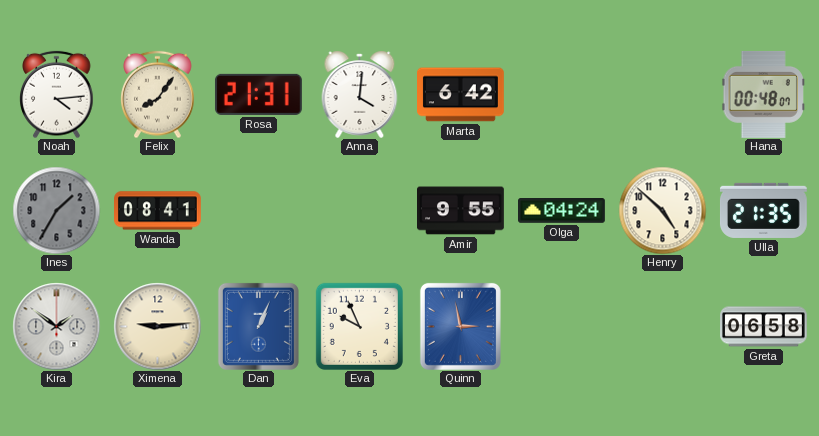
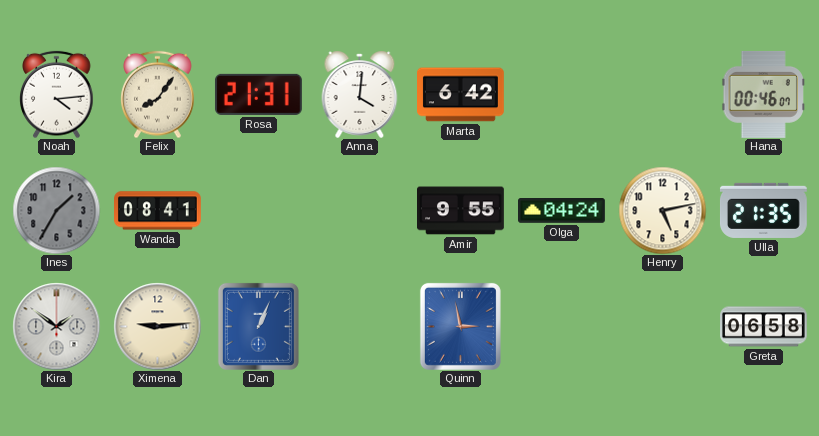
Hana: 00:48 -> 00:46 (763, 94)
Henry: 4:52 -> 5:13 (662, 210)
Eva: 9:56 -> none (359, 326)
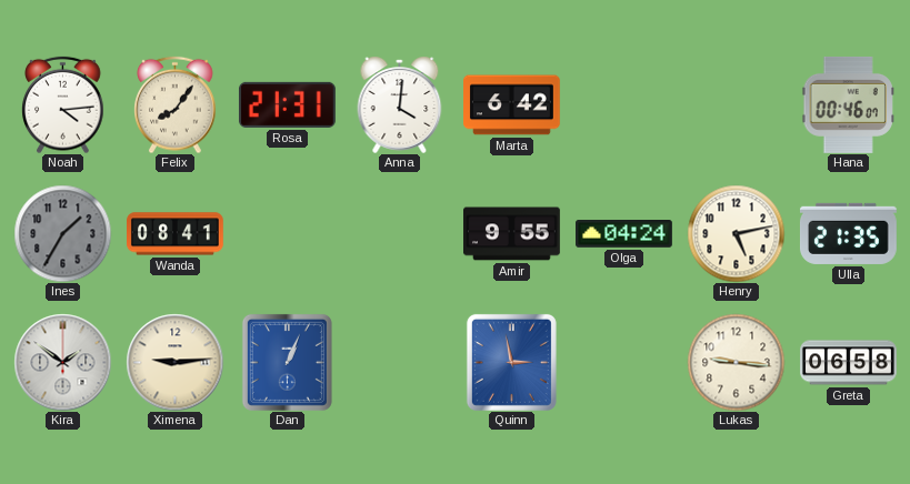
Lukas: none -> 9:16 (736, 362)
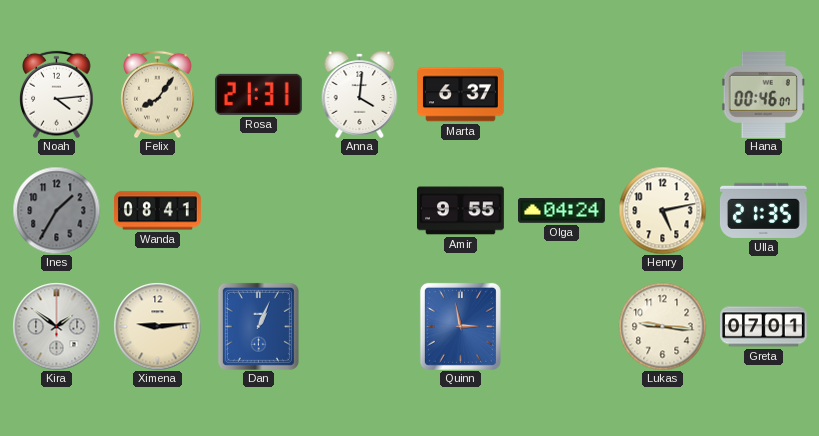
Marta: 6:42 -> 6:37 (461, 95)
Greta: 06:58 -> 07:01 (764, 327)
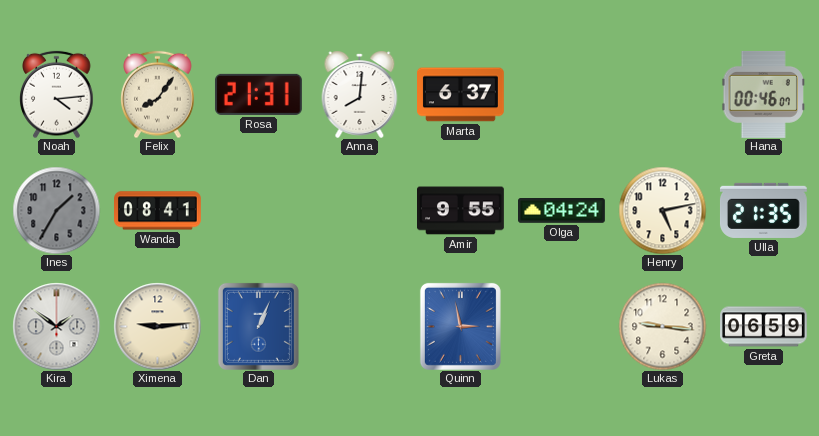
Anna: 4:01 -> 8:01 (360, 94)
Greta: 07:01 -> 06:59 (764, 327)
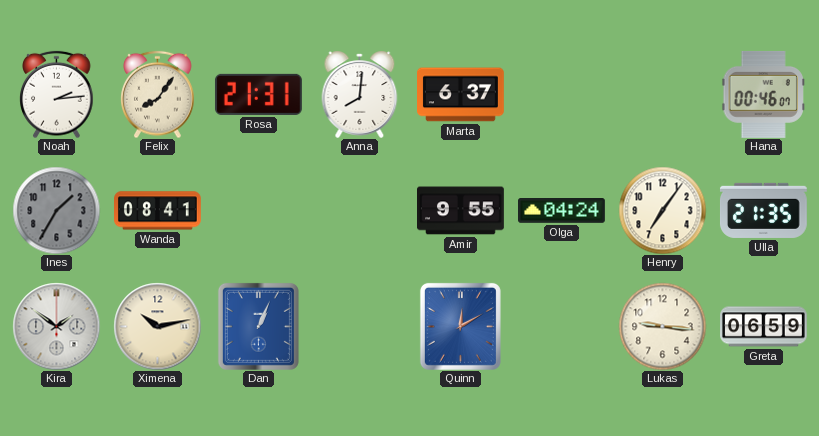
Noah: 4:14 -> 2:14 (57, 94)
Henry: 5:13 -> 7:06 (662, 210)
Ximena: 9:14 -> 10:13 (157, 326)
Quinn: 2:58 -> 12:10 (460, 326)
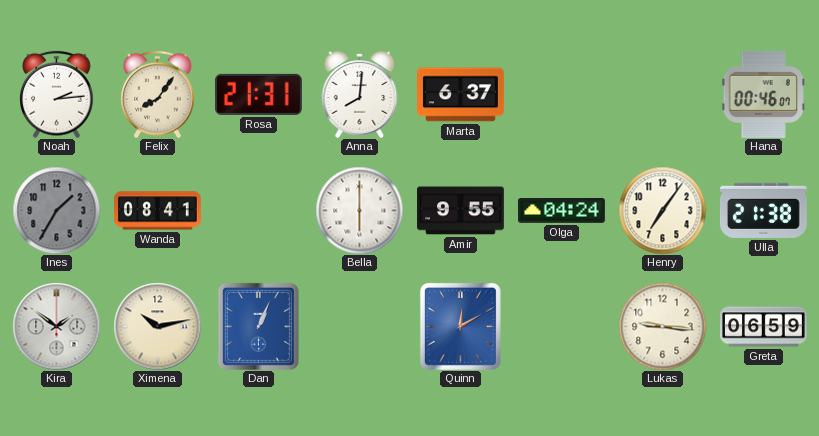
Bella: none -> 6:00 (359, 210)
Ulla: 21:35 -> 21:38 (763, 210)
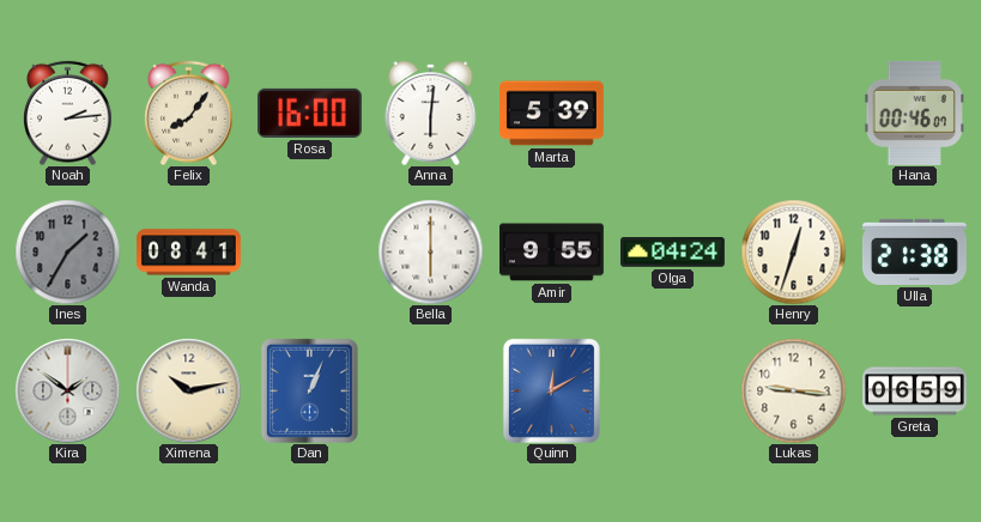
Rosa: 21:31 -> 16:00 (309, 113)
Anna: 8:01 -> 6:01 (431, 113)
Marta: 6:37 -> 5:39 (552, 114)
Henry: 7:06 -> 12:33 (793, 251)
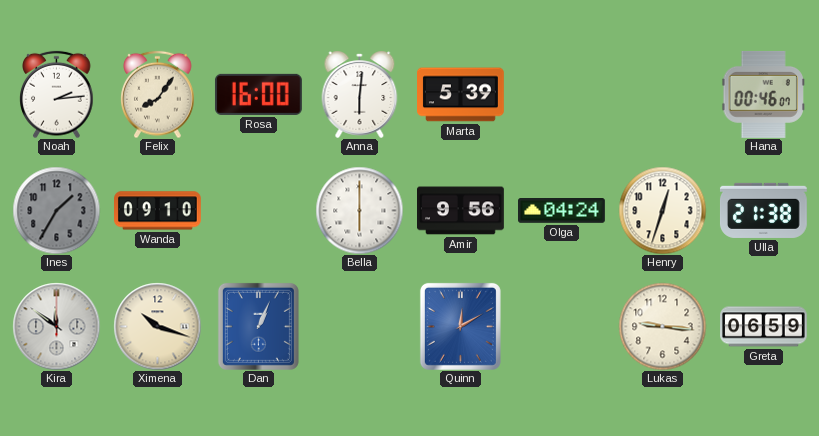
Wanda: 08:41 -> 09:10 (158, 211)
Amir: 9:55 -> 9:56 (461, 211)
Kira: 1:51 -> 11:51 (56, 326)
Ximena: 10:13 -> 10:18 (157, 326)
